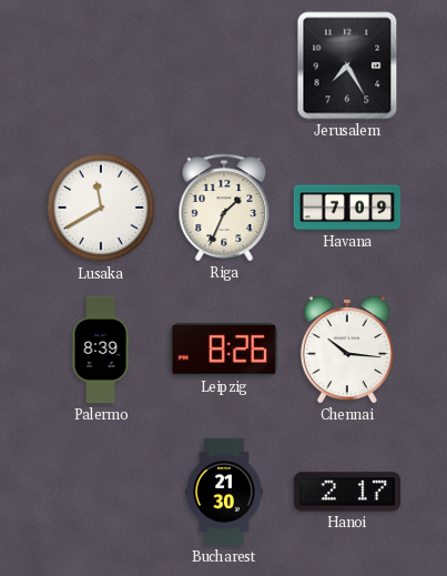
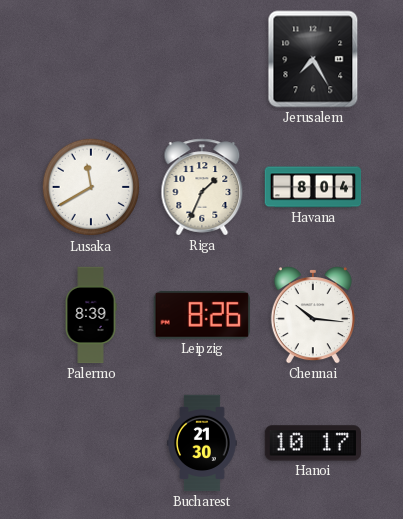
Havana: 7:09 -> 8:04 (313, 187)
Hanoi: 2:17 -> 10:17 (313, 443)
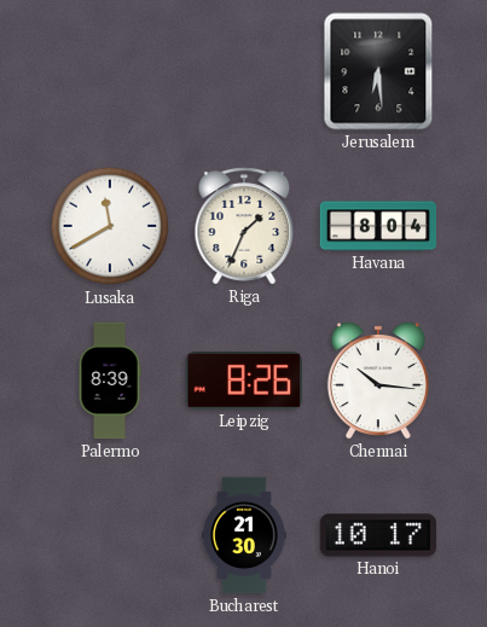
Jerusalem: 7:25 -> 6:29 (378, 71)
